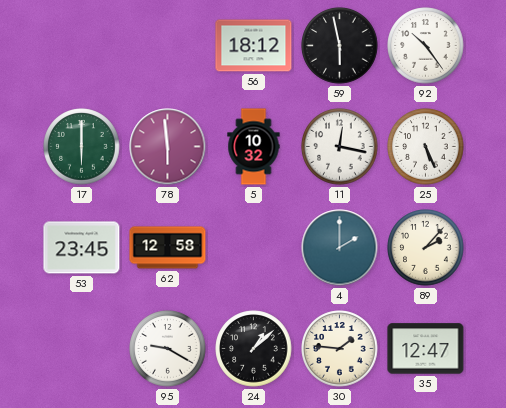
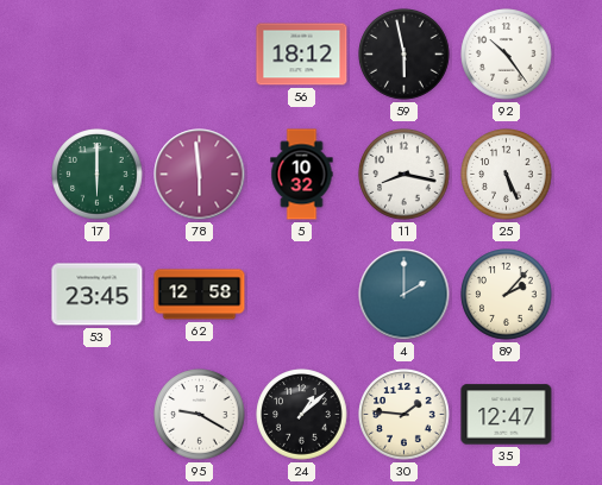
11: 12:17 -> 8:17 (405, 175)
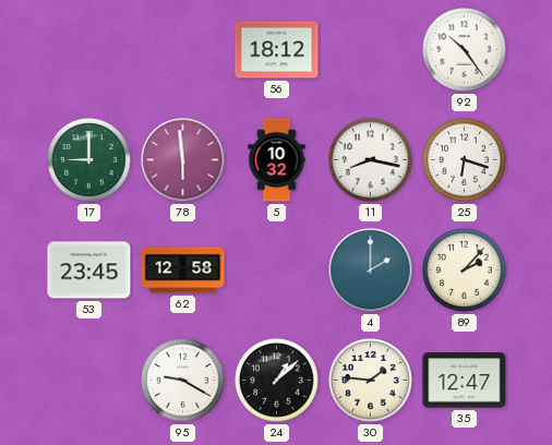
59: 5:58 -> none (405, 55)
17: 6:00 -> 9:00 (89, 160)
25: 5:26 -> 6:18 (465, 160)
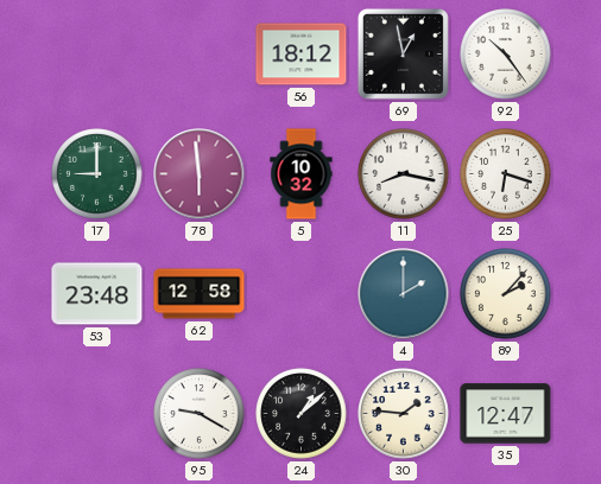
69: none -> 12:58 (403, 53)
53: 23:45 -> 23:48 (97, 294)
